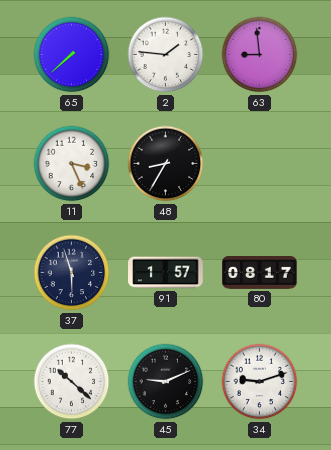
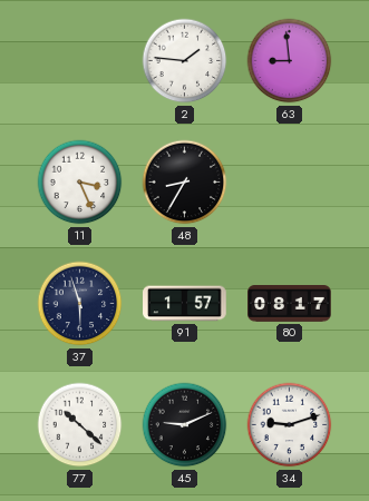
65: 7:38 -> none (72, 55)
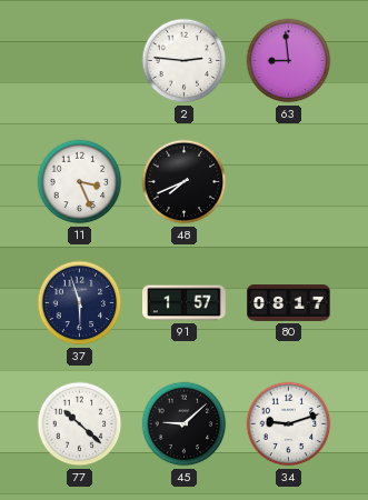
2: 1:46 -> 2:46 (185, 61)
48: 8:35 -> 7:41 (185, 182)
45: 9:11 -> 9:08 (185, 424)
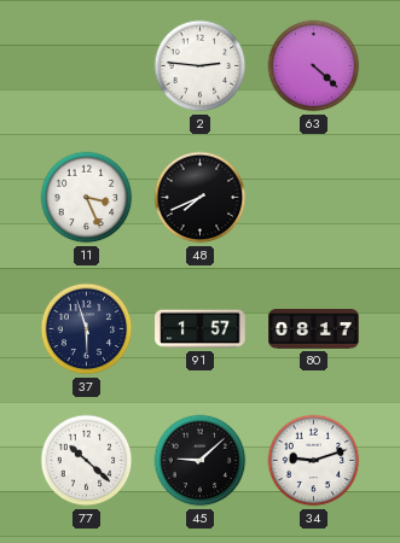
63: 8:59 -> 4:22 (314, 66)
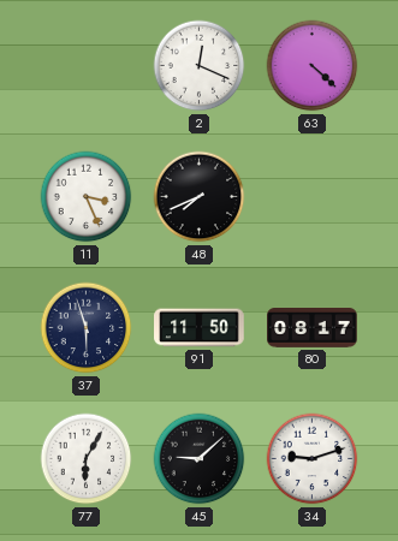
2: 2:46 -> 12:19 (200, 66)
91: 1:57 -> 11:50 (200, 328)
77: 10:22 -> 6:05 (87, 459)
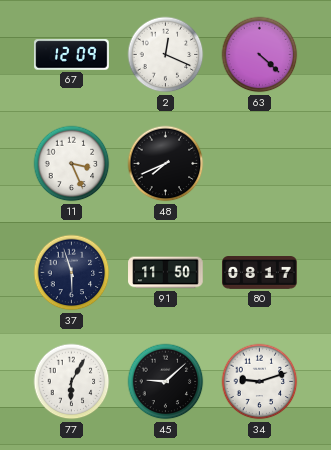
67: none -> 12:09 (72, 55)
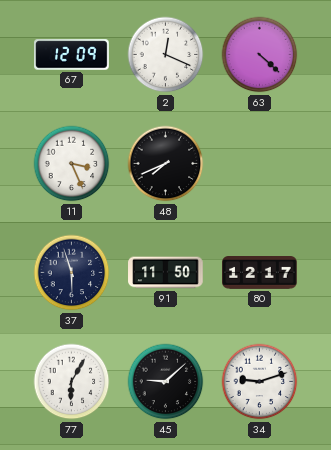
80: 08:17 -> 12:17 (260, 273)
